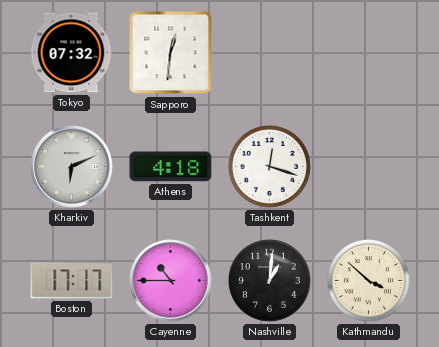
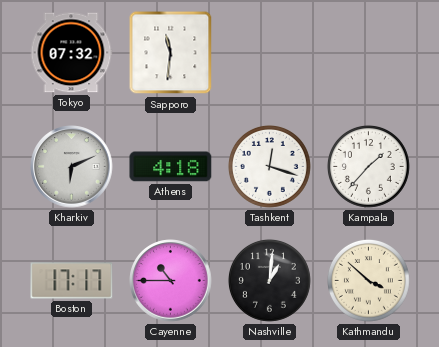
Sapporo: 12:31 -> 11:31 (171, 53)
Kampala: none -> 1:37 (368, 166)
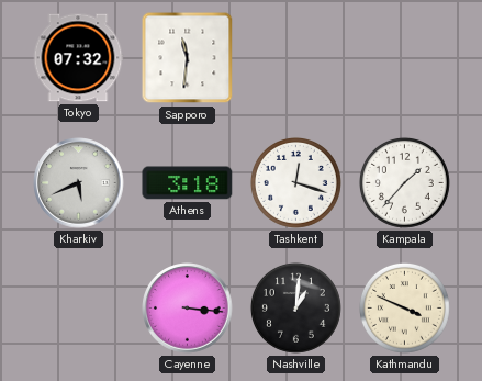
Kharkiv: 6:11 -> 5:41 (79, 183)
Athens: 4:18 -> 3:18 (188, 183)
Boston: 17:17 -> none (72, 281)
Cayenne: 10:45 -> 3:16 (188, 309)
Kathmandu: 3:52 -> 3:49 (404, 307)
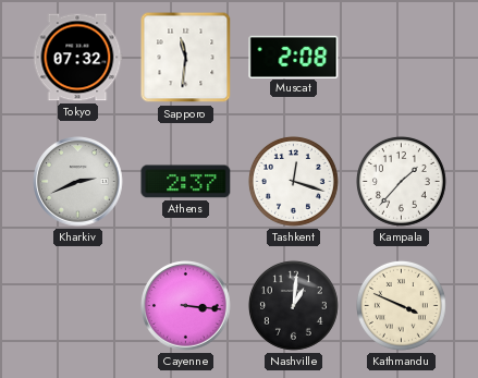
Muscat: none -> 2:08 (294, 57)
Kharkiv: 5:41 -> 2:41 (78, 182)
Athens: 3:18 -> 2:37 (186, 182)
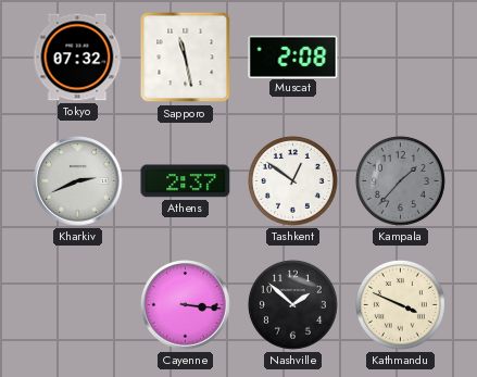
Sapporo: 11:31 -> 11:28 (186, 58)
Tashkent: 12:18 -> 12:51 (292, 180)
Kampala dial: white -> grey (400, 180)
Nashville: 1:01 -> 1:52 (292, 304)
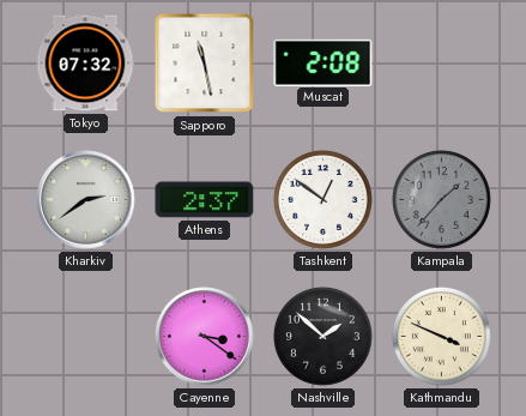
Kharkiv: 2:41 -> 2:39 (86, 200)
Cayenne: 3:16 -> 3:21 (205, 337)
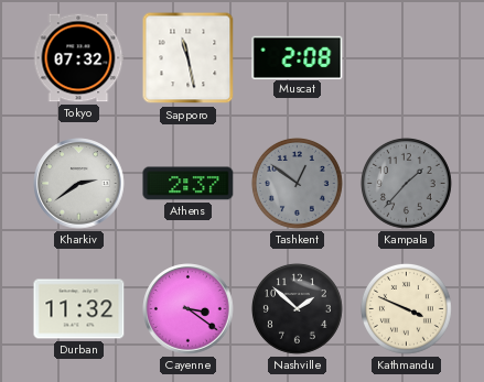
Tashkent dial: white -> grey (297, 183)
Durban: none -> 11:32 (79, 309)
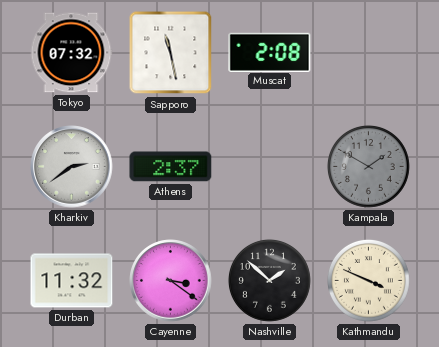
Tashkent: 12:51 -> none (297, 183)
Kampala: 1:37 -> 1:50 (368, 166)
